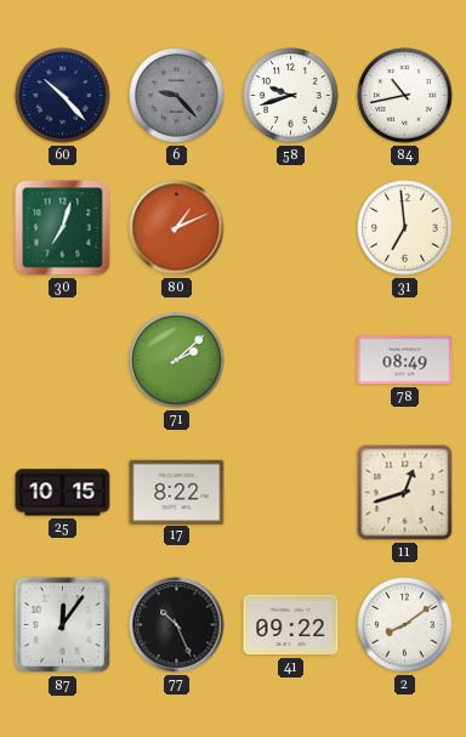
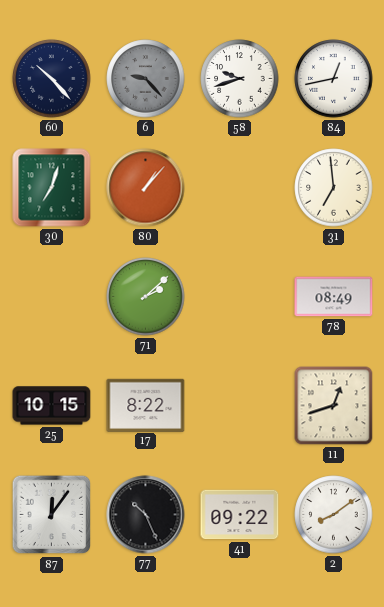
84: 10:43 -> 12:43 (334, 79)
80: 1:11 -> 1:07 (146, 188)
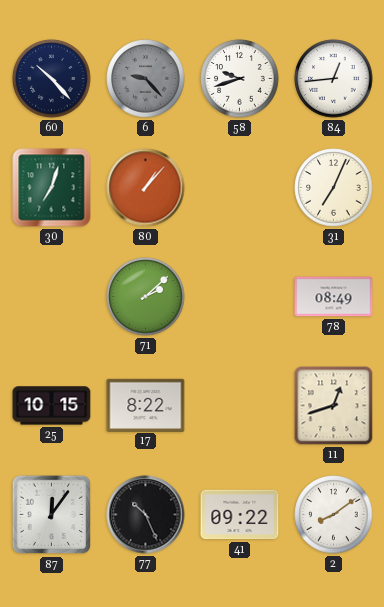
84: 12:43 -> 12:44 (334, 79)
31: 6:59 -> 7:04 (334, 188)
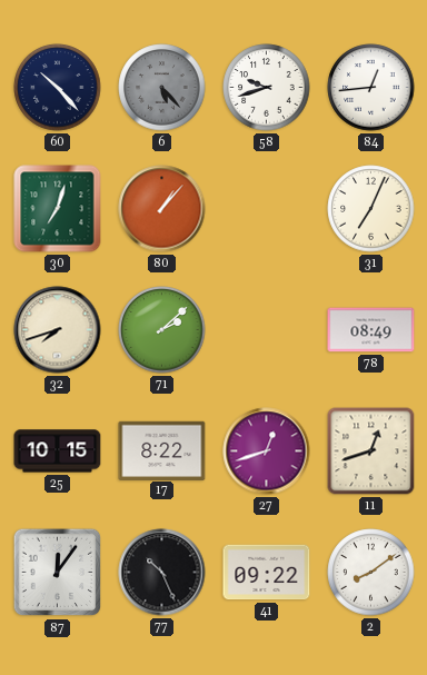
6: 9:23 -> 5:23 (162, 88)
32: none -> 7:42 (58, 330)
27: none -> 12:42 (267, 451)
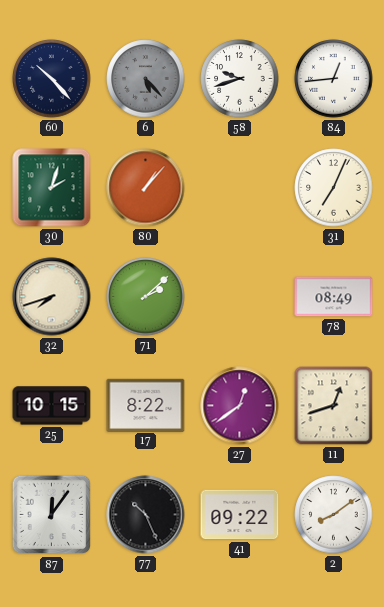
30: 7:03 -> 2:03 (52, 188)
27: 12:42 -> 12:39 (240, 406)
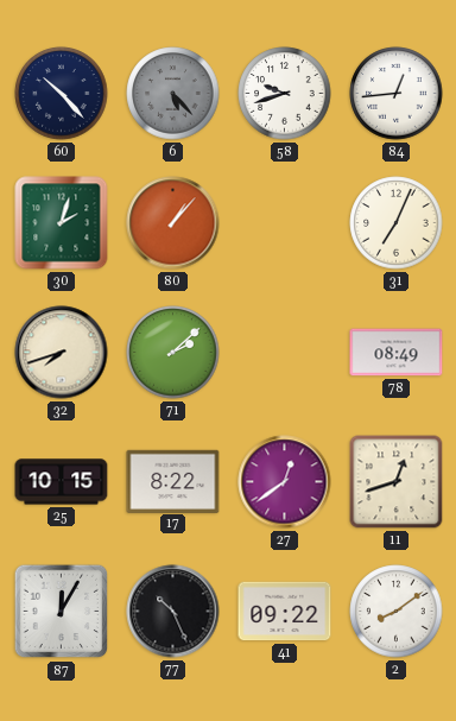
87: 12:06 -> 12:05 (62, 612)
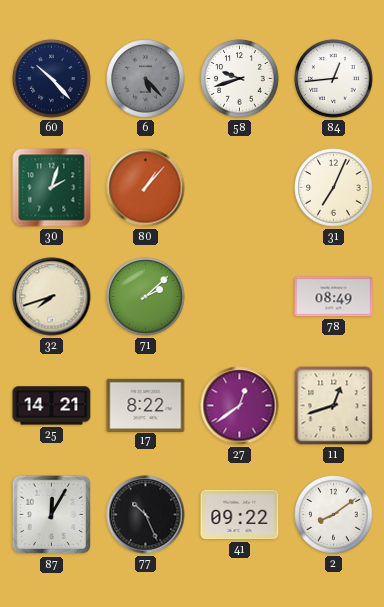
25: 10:15 -> 14:21 (52, 406)
